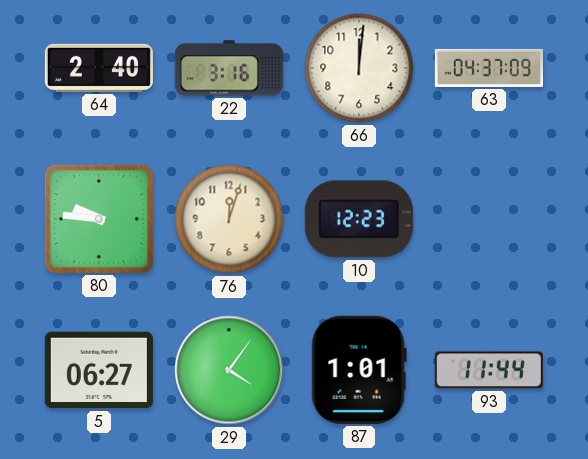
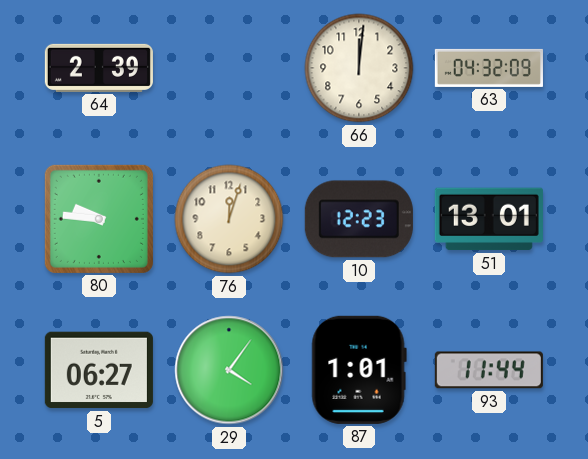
64: 2:40 -> 2:39 (99, 68)
22: 3:16 -> none (229, 68)
63: 04:37 -> 04:32 (489, 68)
51: none -> 13:01 (489, 219)
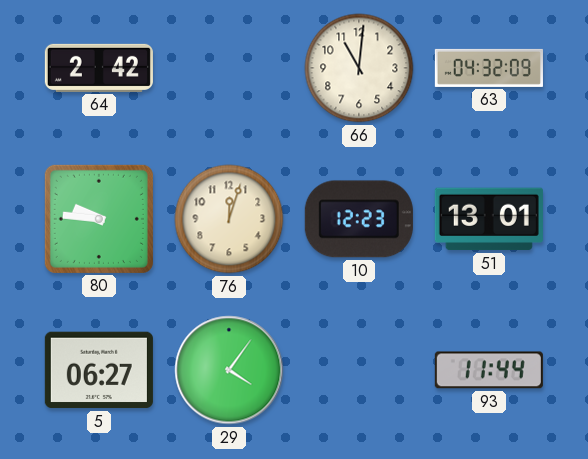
64: 2:39 -> 2:42 (99, 68)
66: 12:01 -> 11:01 (359, 68)
87: 1:01 -> none (359, 370)
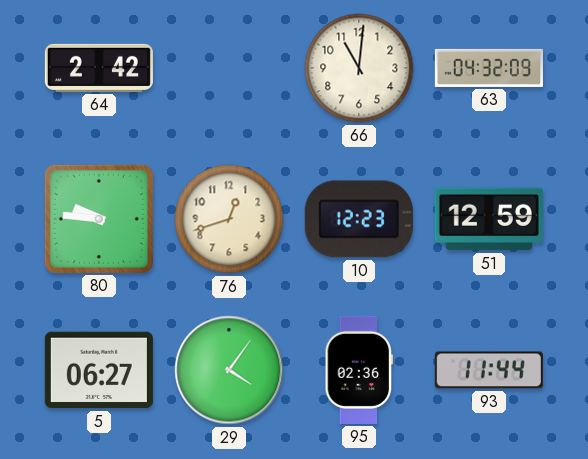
76: 12:03 -> 12:42 (229, 219)
51: 13:01 -> 12:59 (489, 219)
95: none -> 02:36 (359, 370)
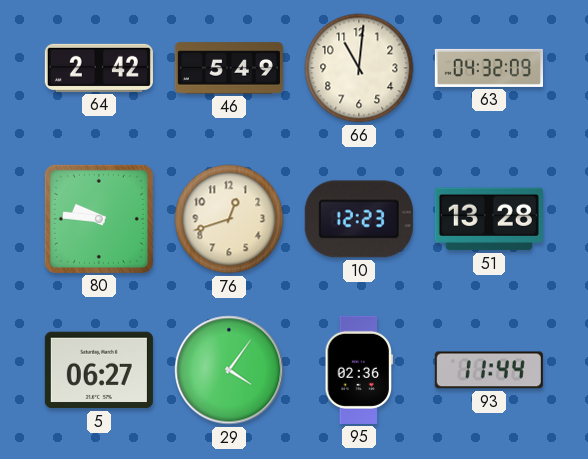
46: none -> 5:49 (229, 68)
51: 12:59 -> 13:28 (489, 219)
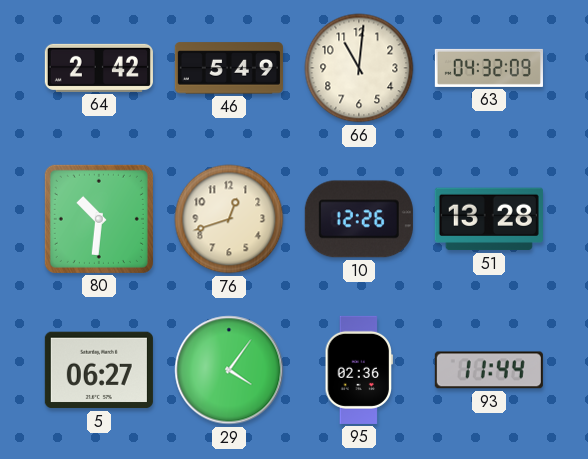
80: 9:46 -> 10:31 (99, 219)
10: 12:23 -> 12:26 (359, 219)
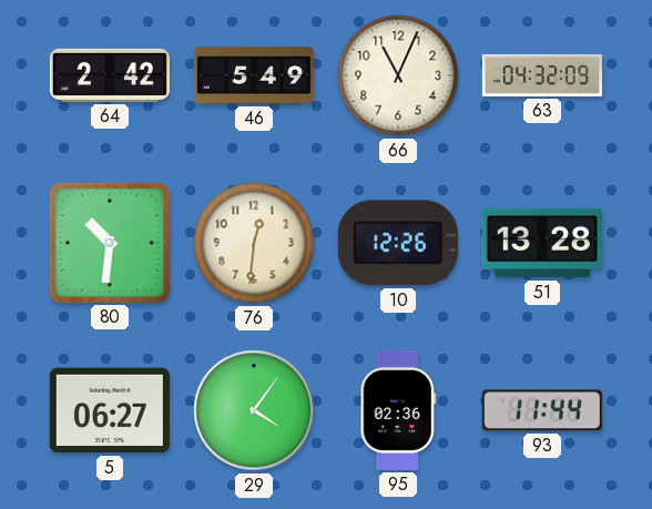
66: 11:01 -> 11:04 (398, 75)
76: 12:42 -> 12:31 (254, 243)
